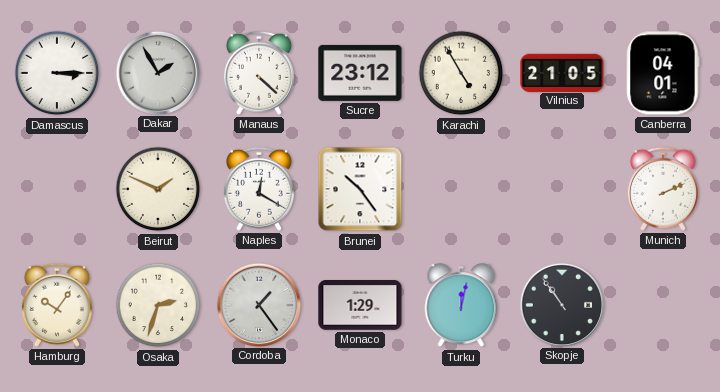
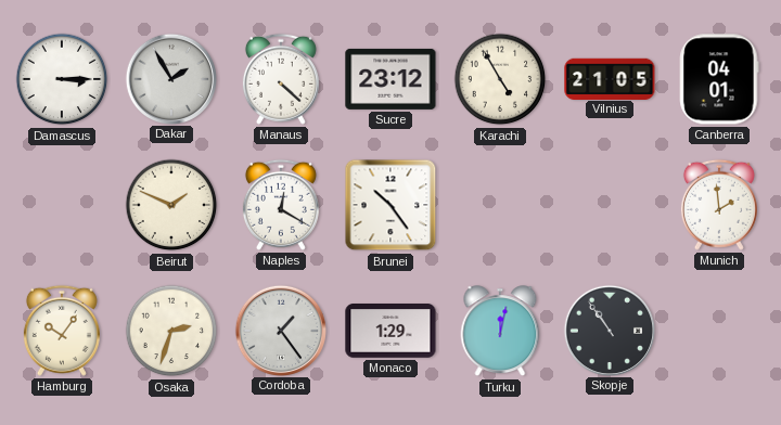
Munich: 2:11 -> 1:59 (719, 205)
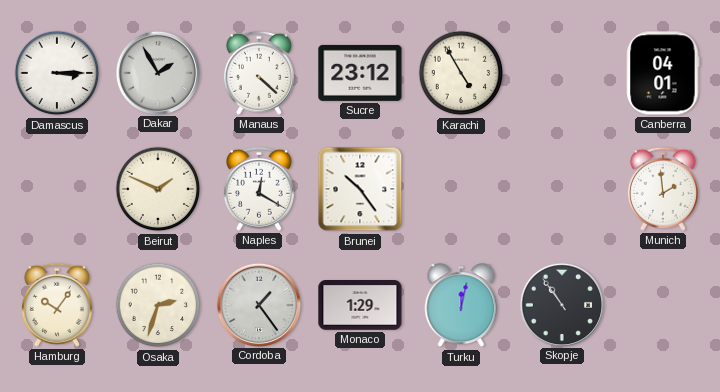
Vilnius: 21:05 -> none (610, 78)
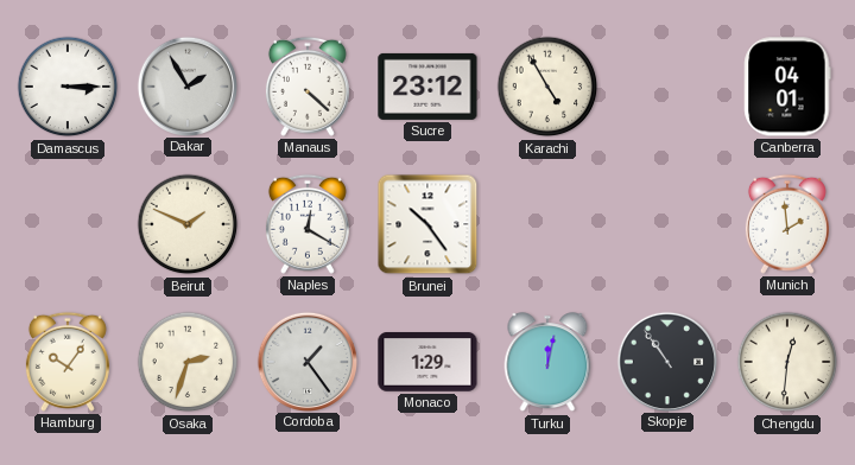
Chengdu: none -> 12:31 (787, 362)
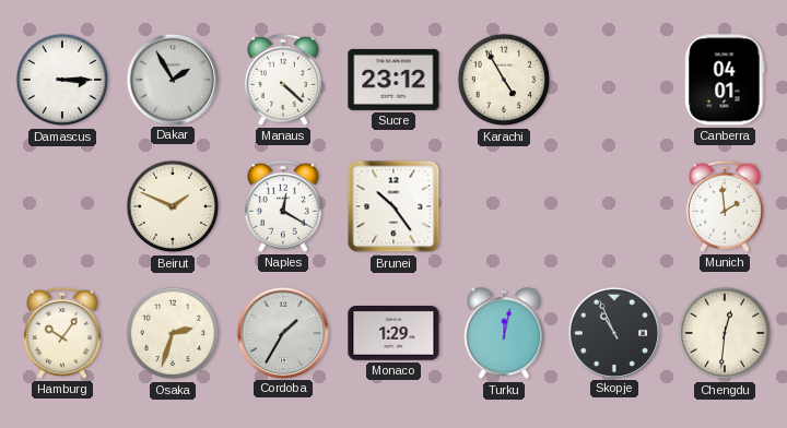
Cordoba: 1:24 -> 1:35 (282, 332)
Skopje: 10:54 -> 10:56 (613, 332)
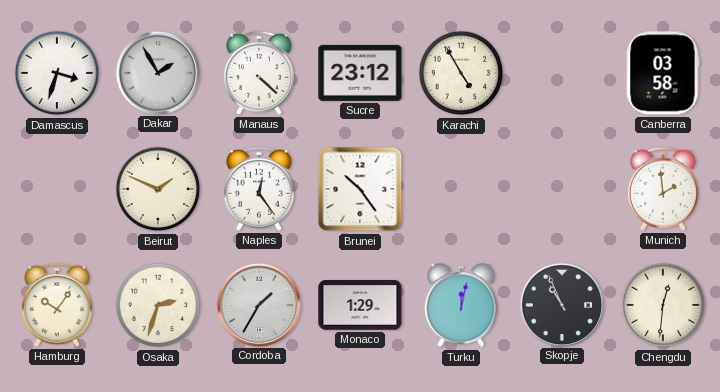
Damascus: 3:15 -> 3:33 (57, 73)
Canberra: 04:01 -> 03:58 (663, 73)
Naples: 12:20 -> 12:24 (259, 189)
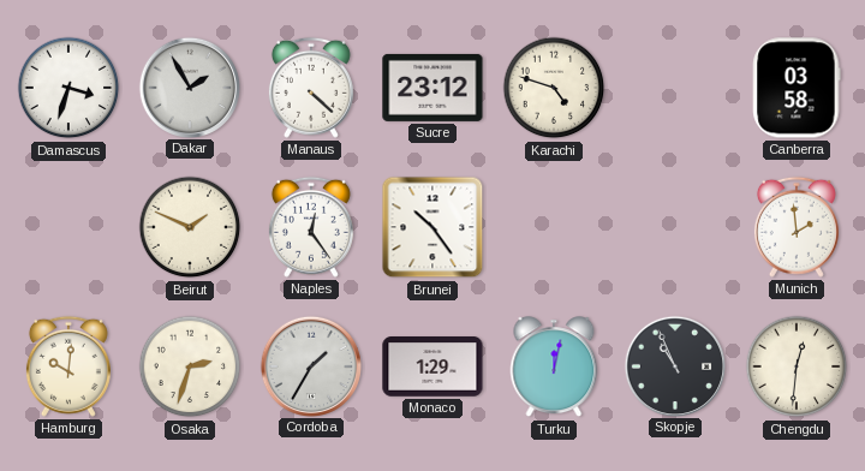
Karachi: 4:55 -> 4:48 (554, 88)
Hamburg: 10:06 -> 10:01 (68, 366)
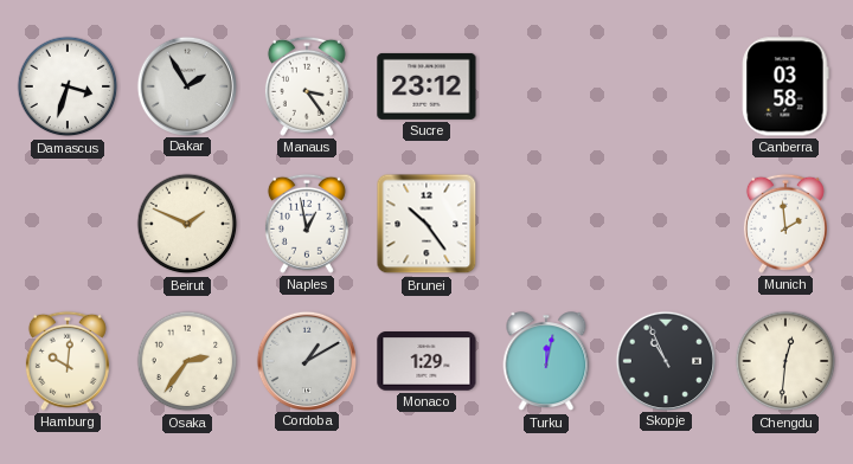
Manaus: 4:22 -> 3:24 (307, 86)
Karachi: 4:48 -> none (554, 88)
Naples: 12:24 -> 12:58 (307, 224)
Osaka: 2:33 -> 2:36 (187, 361)
Cordoba: 1:35 -> 1:10 (306, 360)
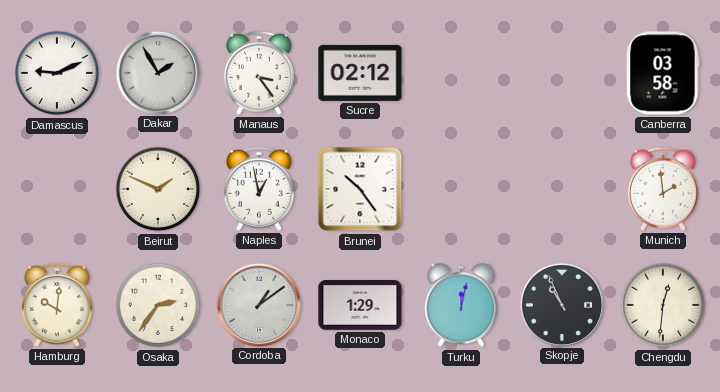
Damascus: 3:33 -> 9:11 (57, 73)
Sucre: 23:12 -> 02:12 (360, 73)
Cordoba: 1:10 -> 1:09 (258, 304)
